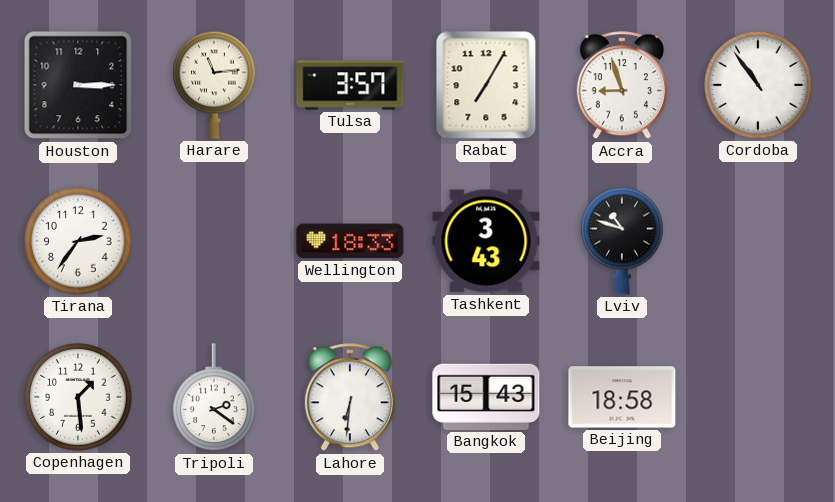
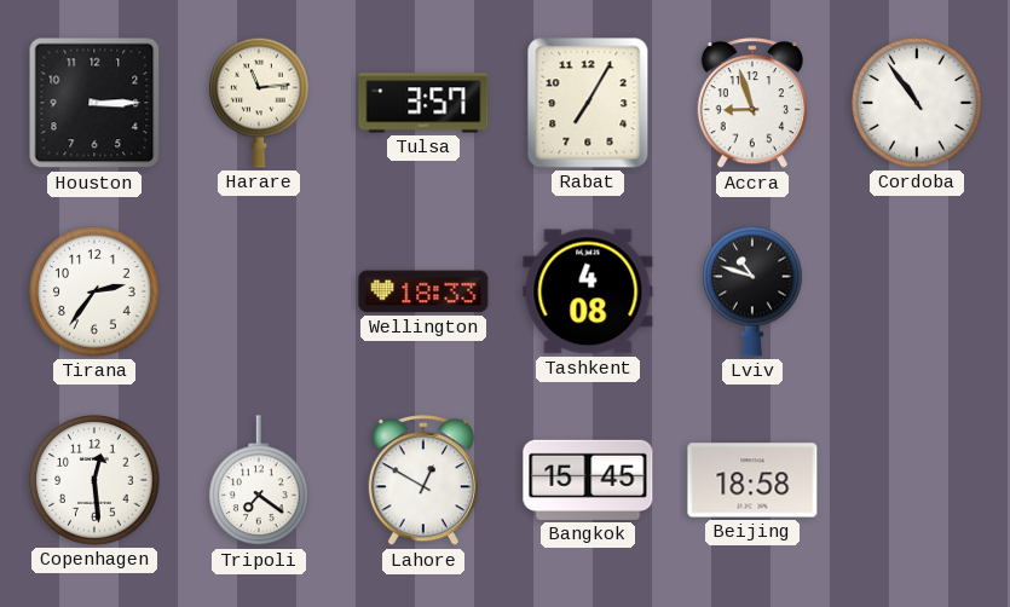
Tashkent: 3:43 -> 4:08 (588, 291)
Copenhagen: 1:29 -> 12:29 (94, 480)
Tripoli: 2:21 -> 7:21 (260, 481)
Lahore: 6:31 -> 12:50 (423, 481)
Bangkok: 15:43 -> 15:45 (588, 480)
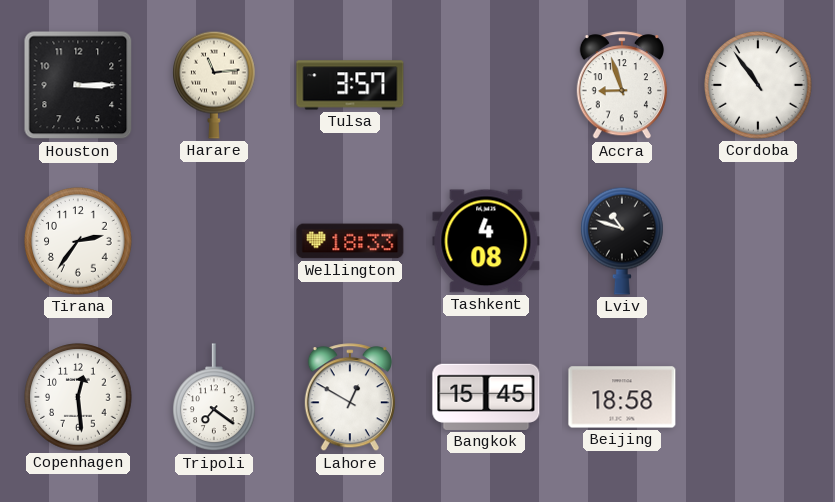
Rabat: 7:05 -> none (588, 103)
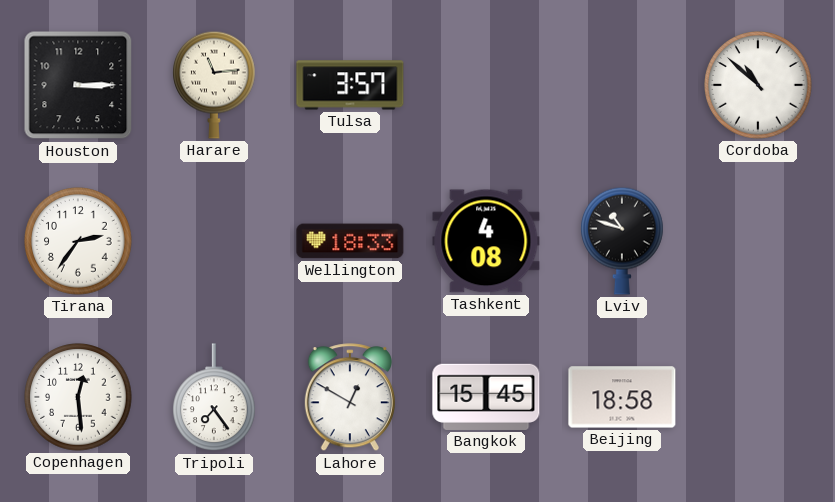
Accra: 8:57 -> none (622, 86)
Cordoba: 10:54 -> 10:52 (758, 85)
Tripoli: 7:21 -> 7:24 (215, 398)
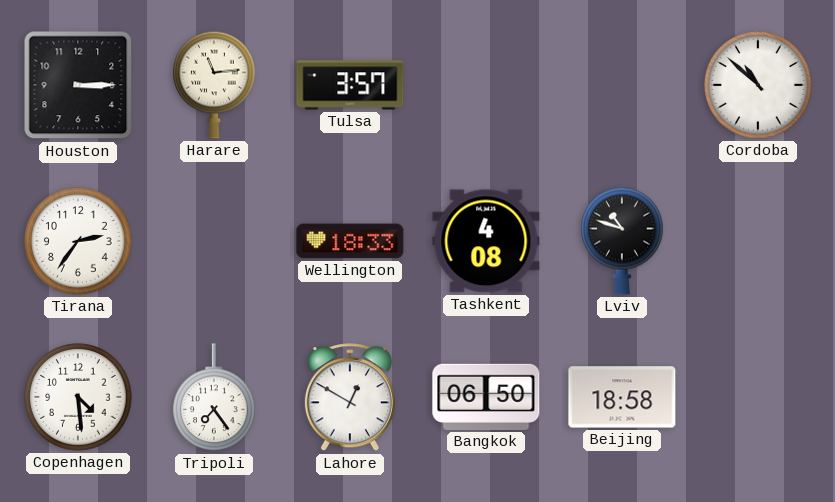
Copenhagen: 12:29 -> 4:29 (78, 397)
Bangkok: 15:45 -> 06:50 (486, 397)
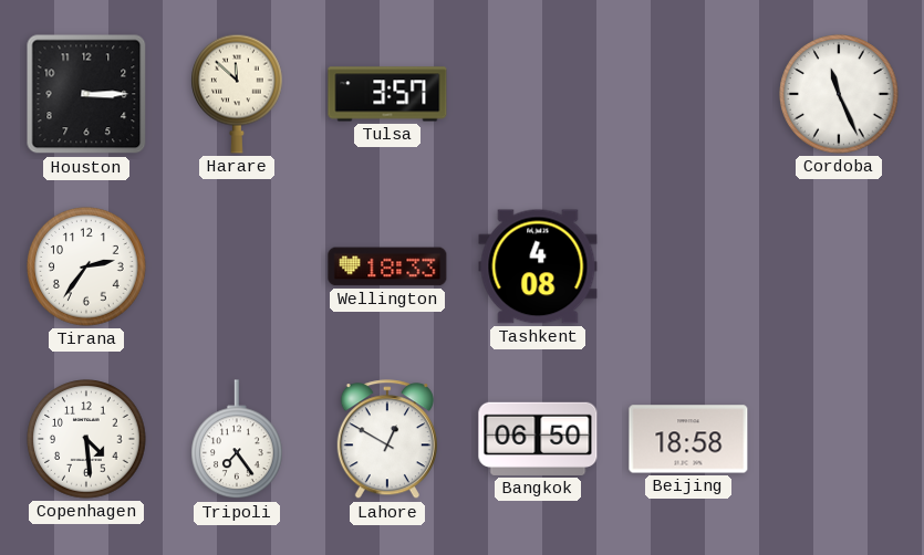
Harare: 11:14 -> 11:52 (238, 94)
Cordoba: 10:52 -> 11:26 (839, 94)
Lviv: 10:48 -> none (623, 241)
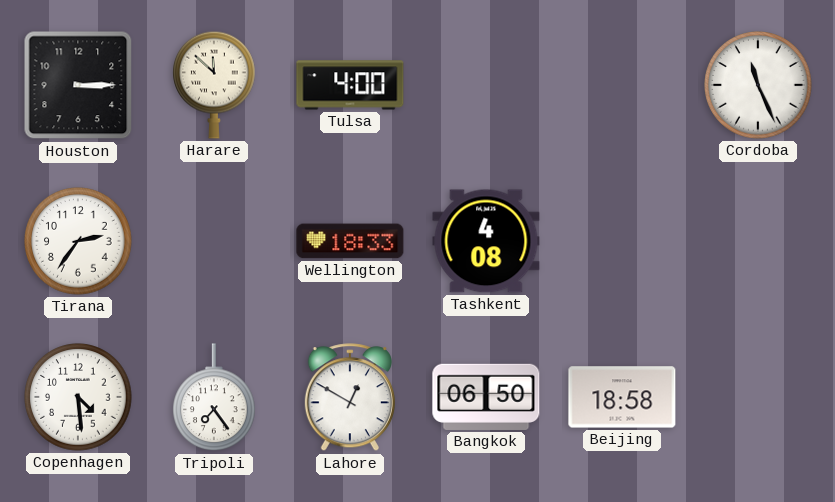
Tulsa: 3:57 -> 4:00 (350, 85)
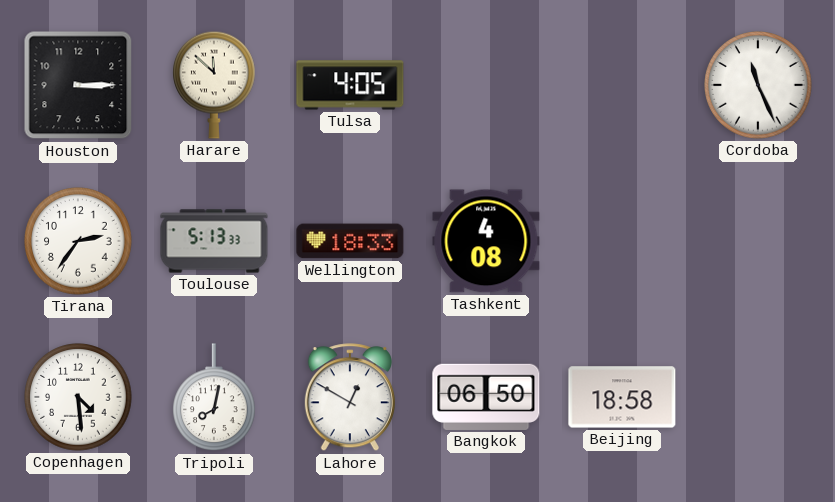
Tulsa: 4:00 -> 4:05 (350, 85)
Toulouse: none -> 5:13 (214, 241)
Tripoli: 7:24 -> 8:02 (215, 398)
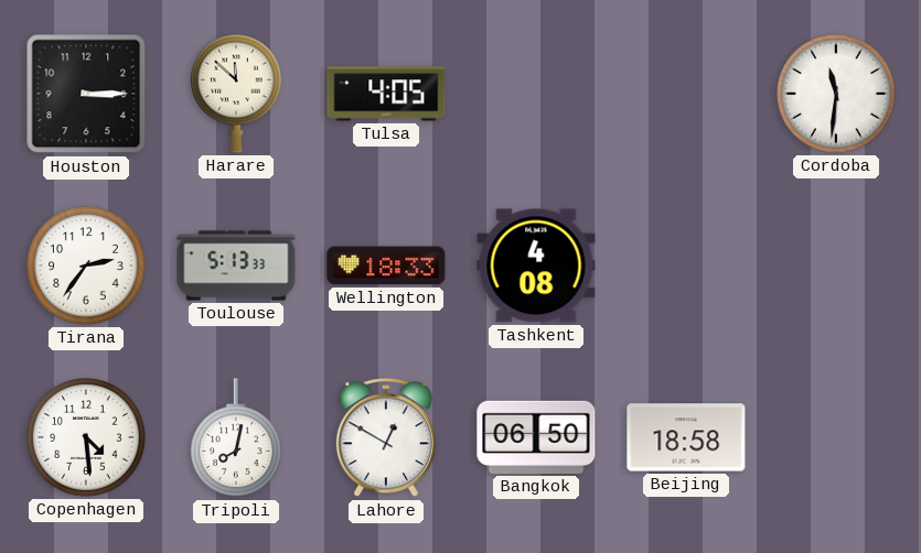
Cordoba: 11:26 -> 11:31 (836, 94)
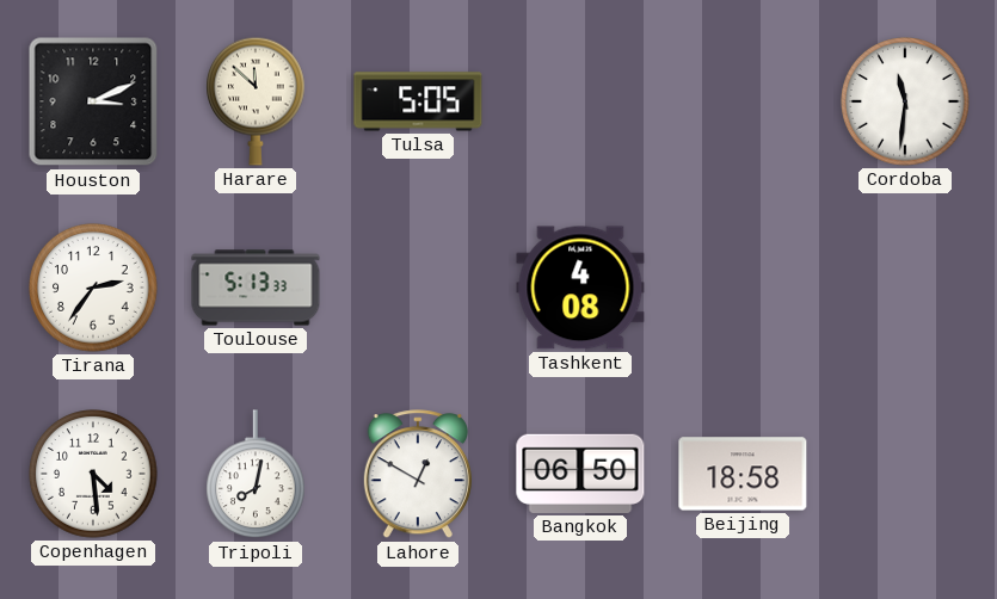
Houston: 3:15 -> 3:11 (93, 101)
Tulsa: 4:05 -> 5:05 (418, 101)
Wellington: 18:33 -> none (386, 265)
